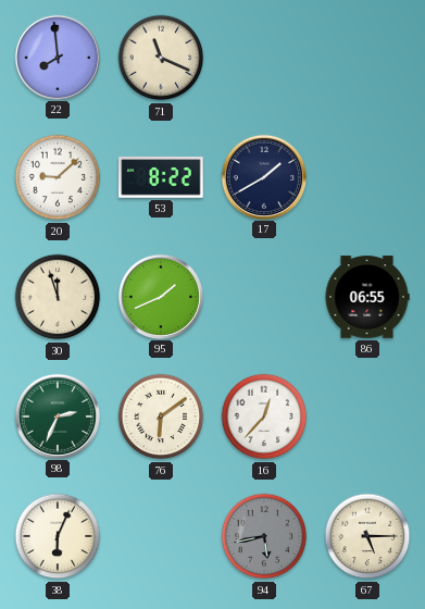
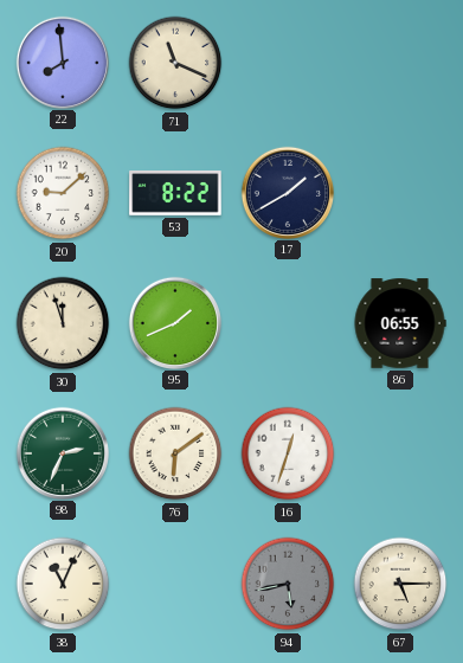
16: 12:37 -> 12:33 (288, 453)
38: 6:04 -> 11:04 (63, 584)
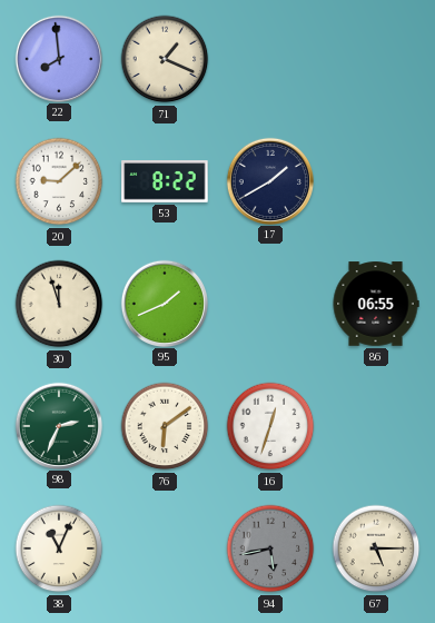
71: 11:19 -> 1:19 (165, 59)
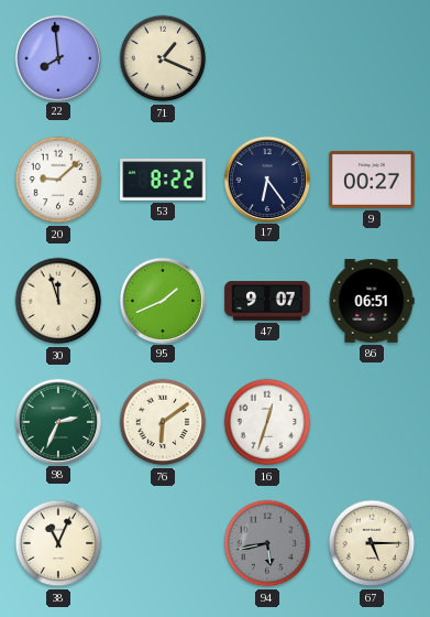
17: 1:40 -> 6:24 (266, 178)
9: none -> 00:27 (372, 180)
47: none -> 9:07 (267, 302)
86: 06:55 -> 06:51 (372, 301)
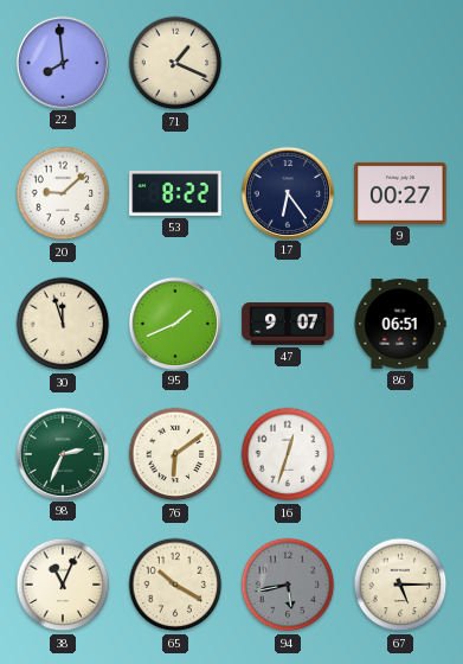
65: none -> 10:20 (175, 585)
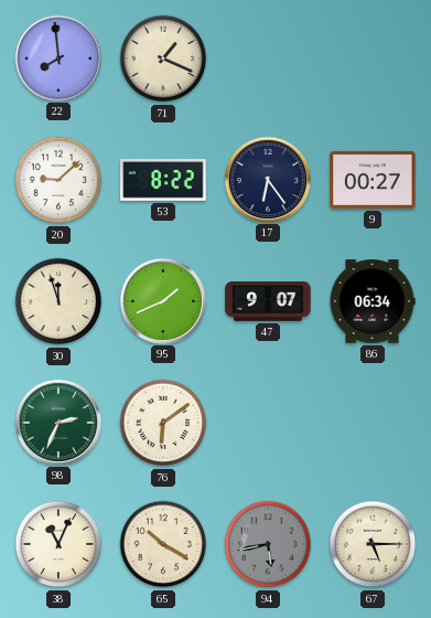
86: 06:51 -> 06:34 (373, 301)
16: 12:33 -> none (288, 454)
